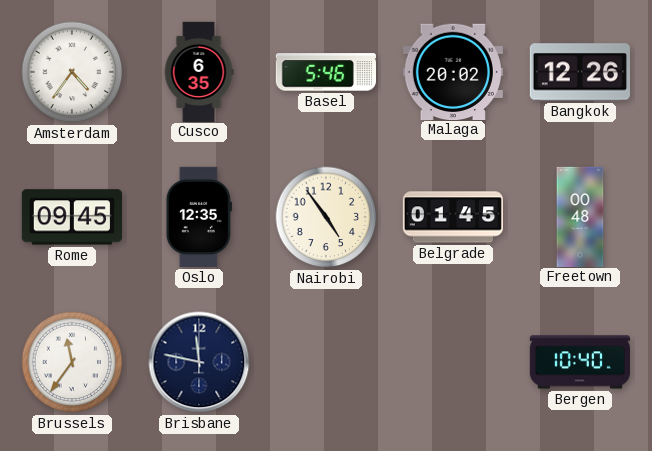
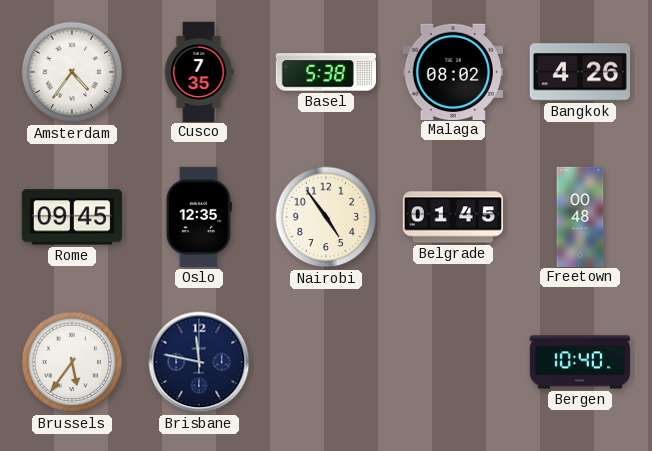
Cusco: 6:35 -> 7:35 (199, 71)
Basel: 5:46 -> 5:38 (326, 72)
Malaga: 20:02 -> 08:02 (453, 71)
Bangkok: 12:26 -> 4:26 (579, 72)
Brussels: 11:36 -> 5:36 (72, 362)
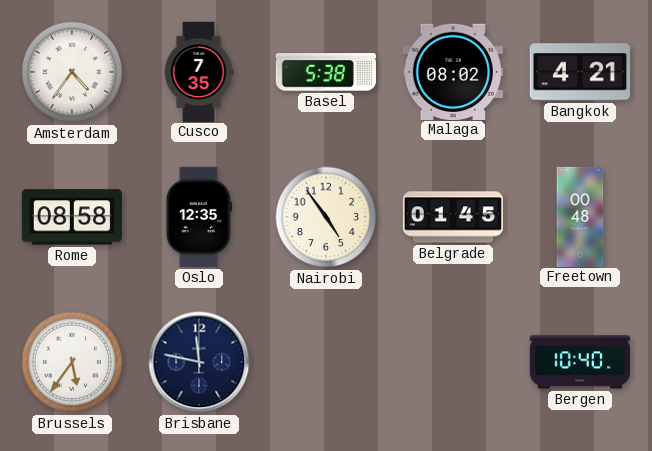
Bangkok: 4:26 -> 4:21 (579, 72)
Rome: 09:45 -> 08:58 (72, 217)
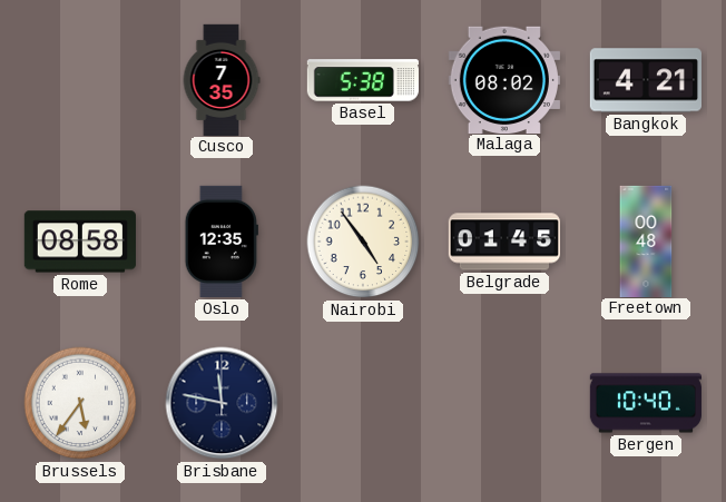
Amsterdam: 4:36 -> none (72, 72)
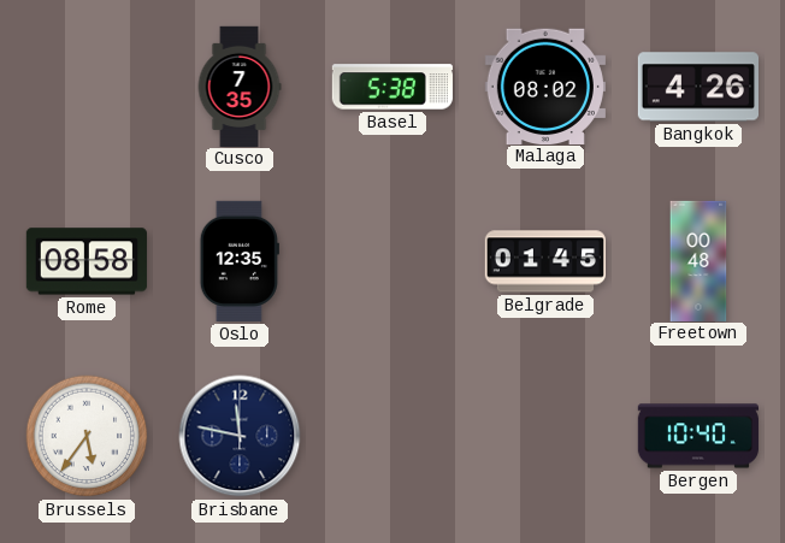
Bangkok: 4:21 -> 4:26 (697, 87)
Nairobi: 4:54 -> none (363, 242)
